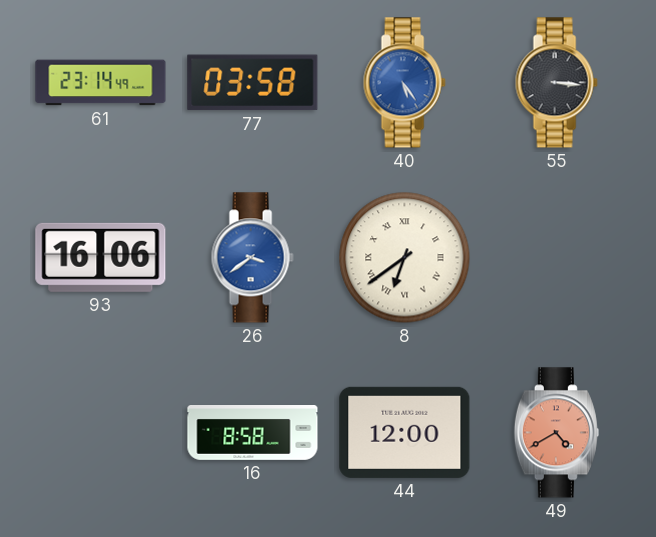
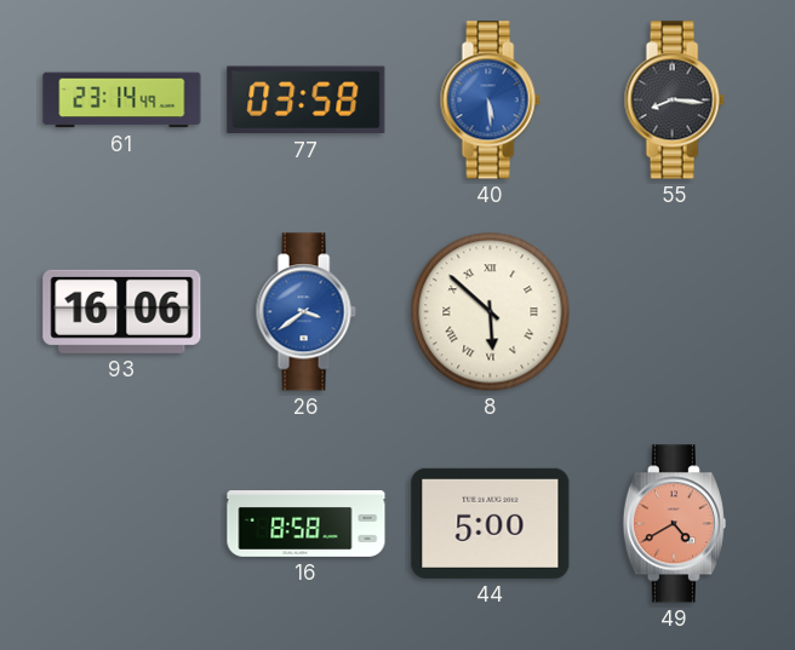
40: 5:24 -> 5:29 (490, 100)
55: 3:16 -> 8:16 (674, 100)
8: 6:39 -> 5:52 (491, 312)
44: 12:00 -> 5:00 (491, 523)
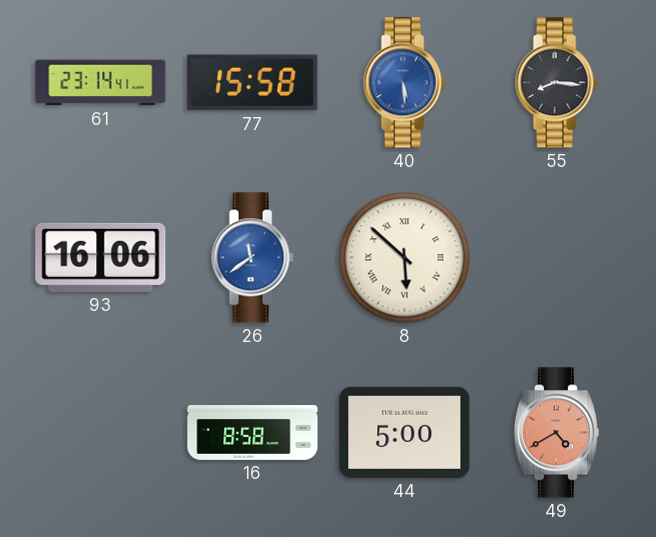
61: 23:14:49 -> 23:14:41 (101, 83)
77: 03:58 -> 15:58 (253, 83)
26: 3:39 -> 11:39 (252, 258)
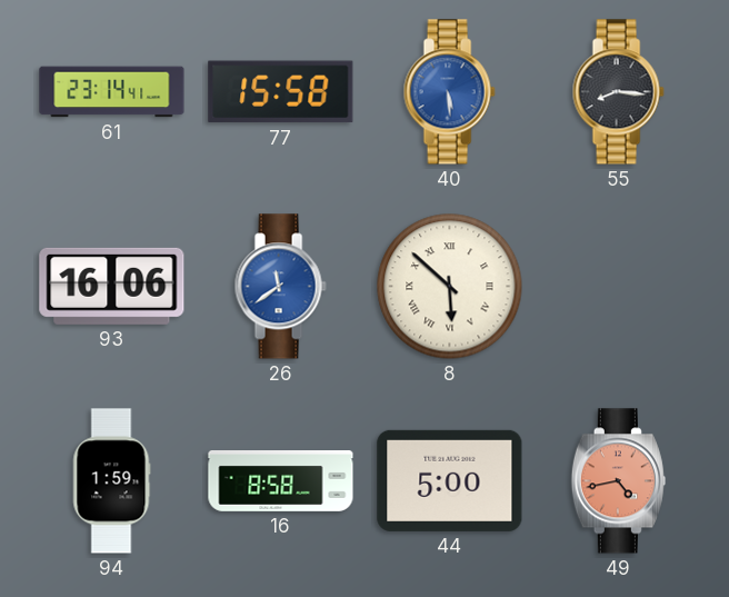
94: none -> 1:59 (111, 481)
49: 4:40 -> 4:43 (618, 481)
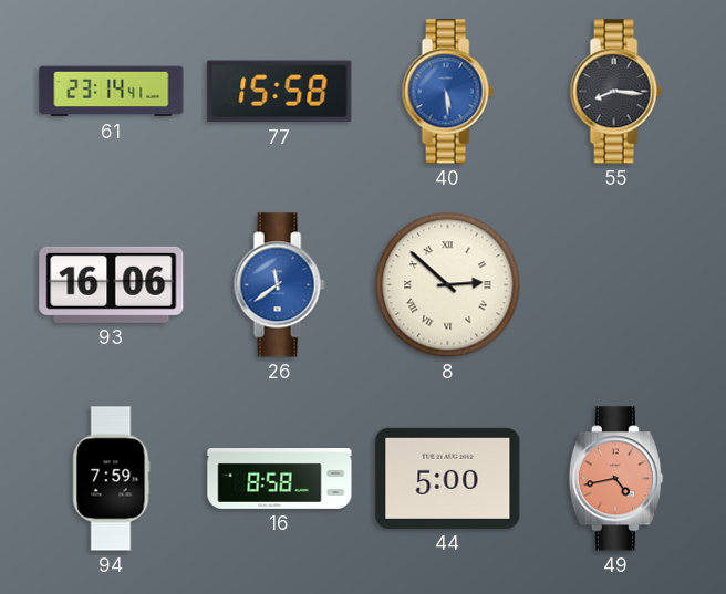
8: 5:52 -> 2:52 (448, 285)
94: 1:59 -> 7:59 (111, 479)
